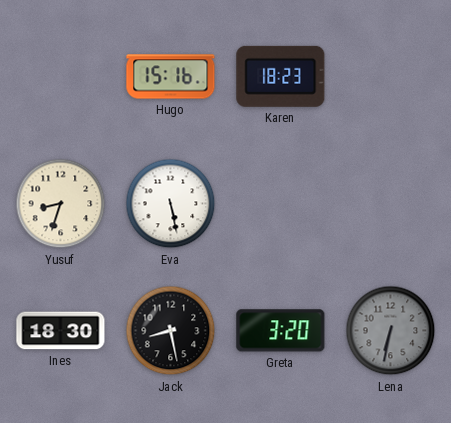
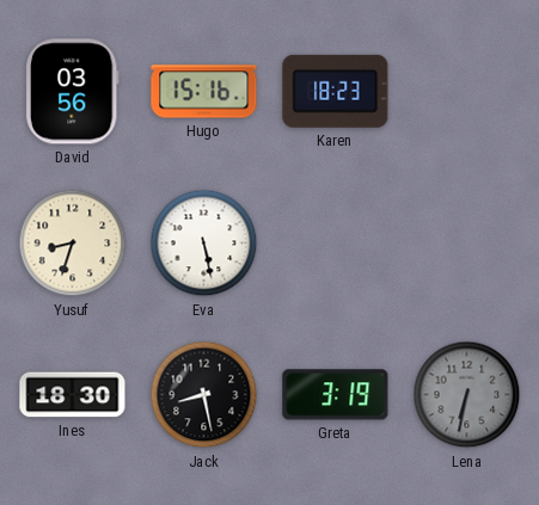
David: none -> 03:56 (72, 92)
Greta: 3:20 -> 3:19 (336, 395)
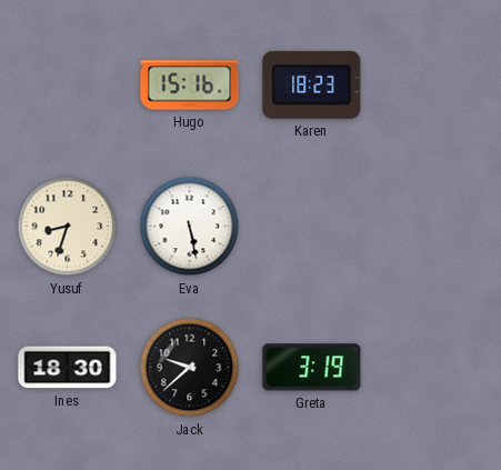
David: 03:56 -> none (72, 92)
Jack: 8:28 -> 9:38 (190, 368)
Lena: 6:32 -> none (467, 395)
